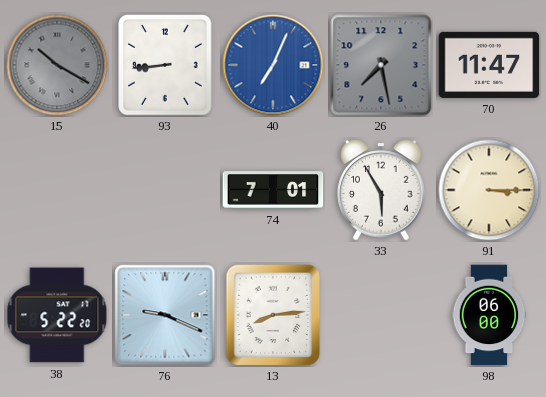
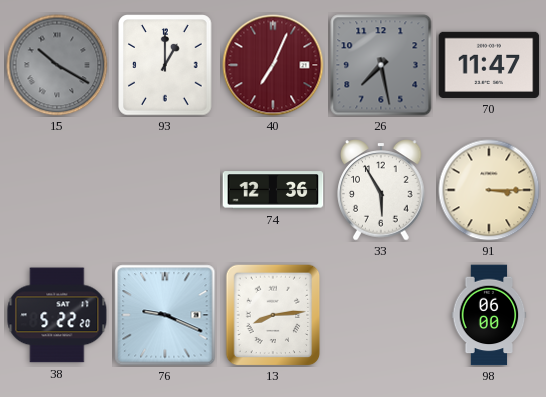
93: 8:44 -> 1:00 (165, 65)
40 dial: blue -> burgundy (273, 65)
74: 7:01 -> 12:36 (273, 190)
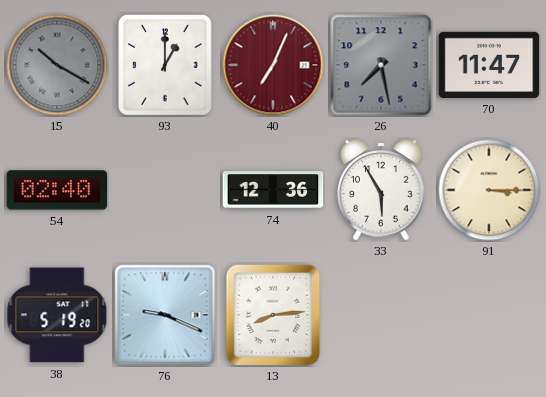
54: none -> 02:40 (57, 190)
38: 5:22 -> 5:19 (57, 315)
98: 06:00 -> none (489, 315)
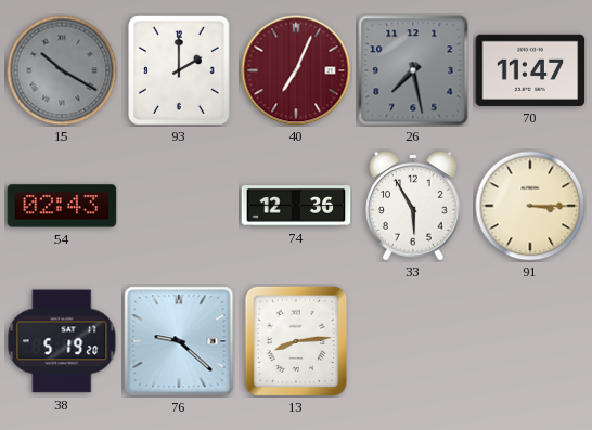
93: 1:00 -> 2:00 (179, 70)
54: 02:40 -> 02:43 (62, 206)
76: 9:19 -> 9:22 (179, 341)
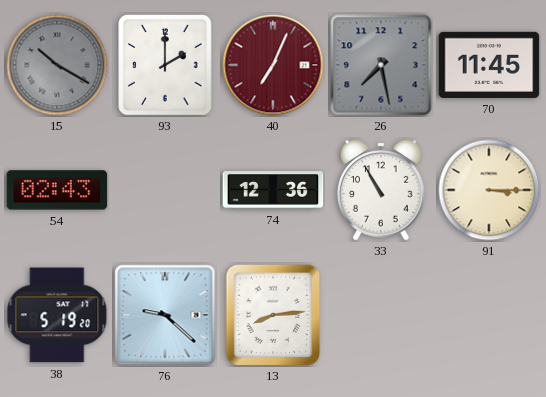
70: 11:47 -> 11:45 (489, 65)
33: 5:55 -> 10:55 (381, 190)
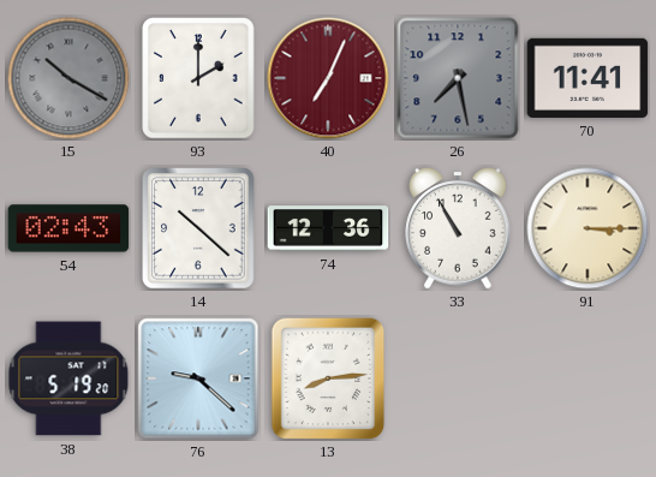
70: 11:45 -> 11:41 (588, 78)
14: none -> 10:22 (198, 228)
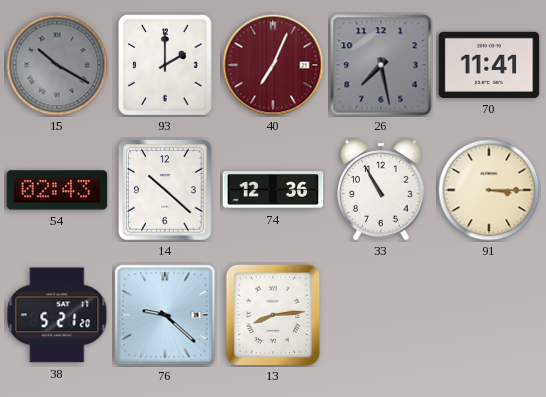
38: 5:19 -> 5:21 (57, 315)
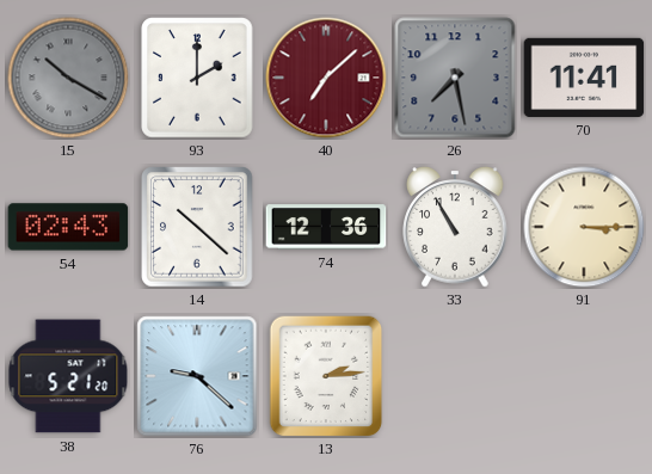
40: 7:04 -> 7:08 (326, 78)
13: 8:14 -> 2:14 (326, 376)
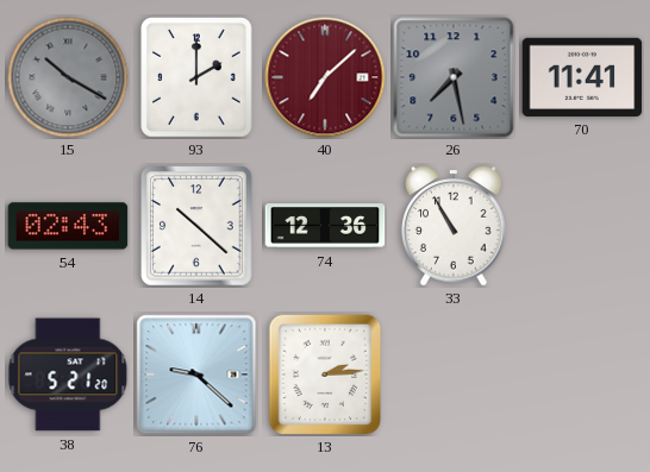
91: 3:15 -> none (584, 227)
